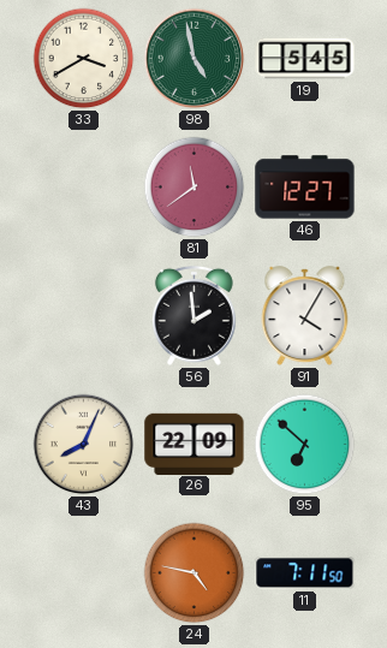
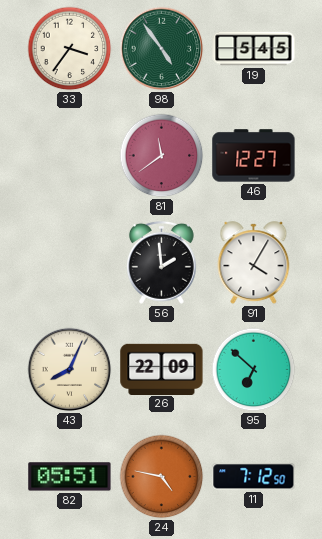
33: 3:40 -> 3:36 (70, 49)
98: 4:58 -> 4:54 (162, 49)
82: none -> 05:51 (70, 477)
11: 7:11 -> 7:12 (254, 477)
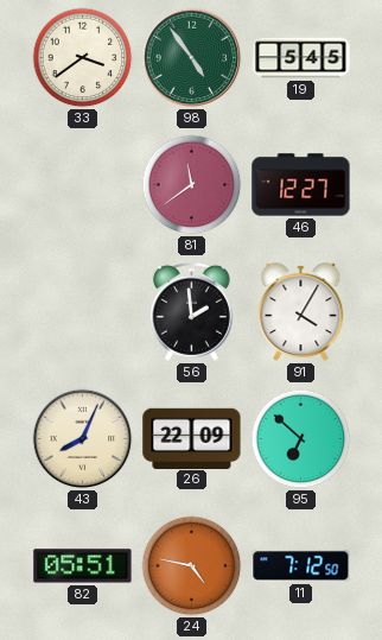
33: 3:36 -> 3:39 (83, 58)
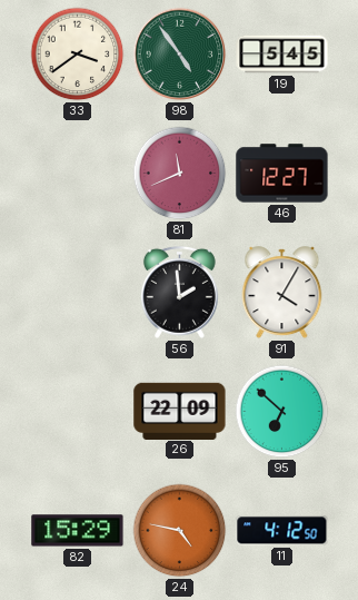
81: 11:39 -> 11:41 (180, 174)
43: 8:04 -> none (83, 439)
82: 05:51 -> 15:29 (78, 531)
11: 7:12 -> 4:12 (282, 531)
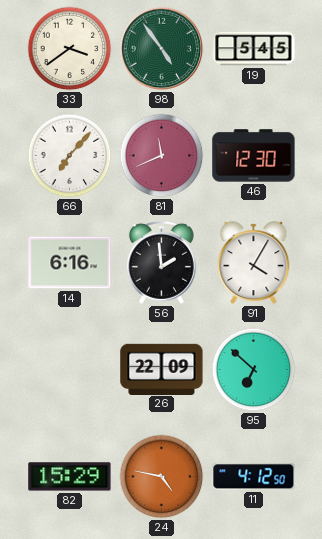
66: none -> 7:07 (70, 156)
46: 12:27 -> 12:30 (254, 156)
14: none -> 6:16 (70, 263)
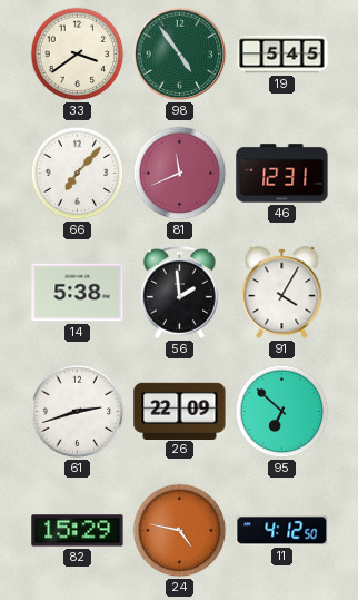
46: 12:30 -> 12:31 (282, 174)
14: 6:16 -> 5:38 (78, 293)
61: none -> 2:42 (78, 412)
